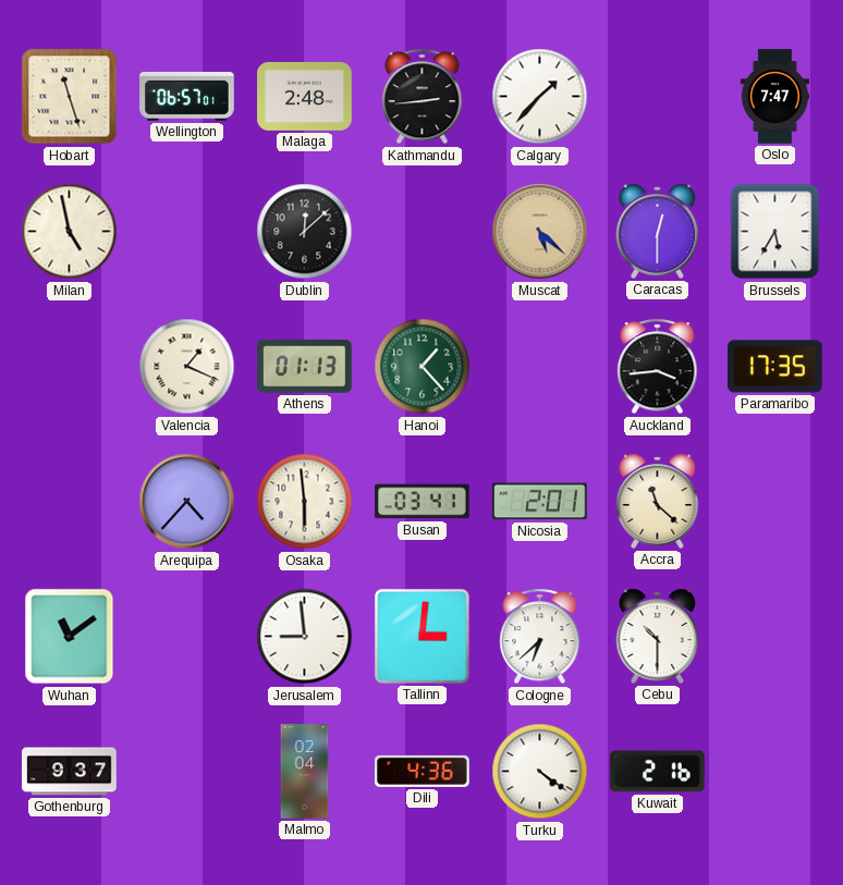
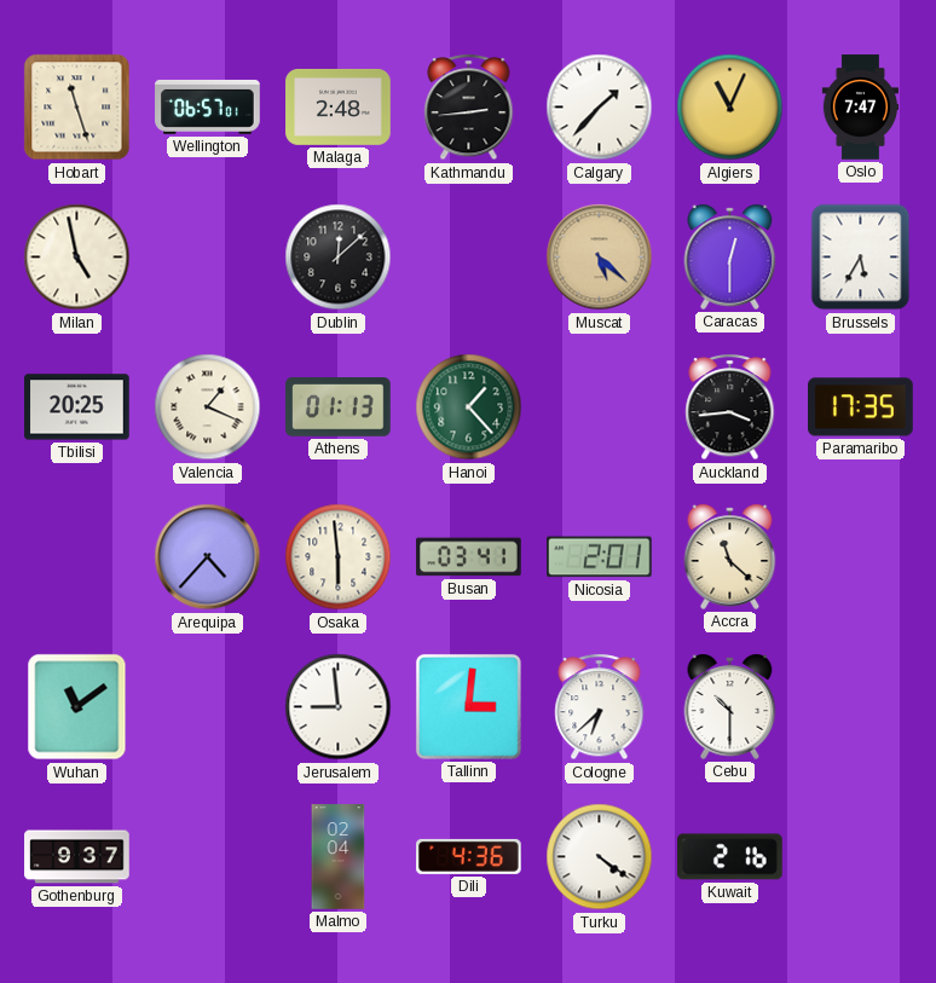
Algiers: none -> 11:04 (730, 108)
Tbilisi: none -> 20:25 (77, 407)
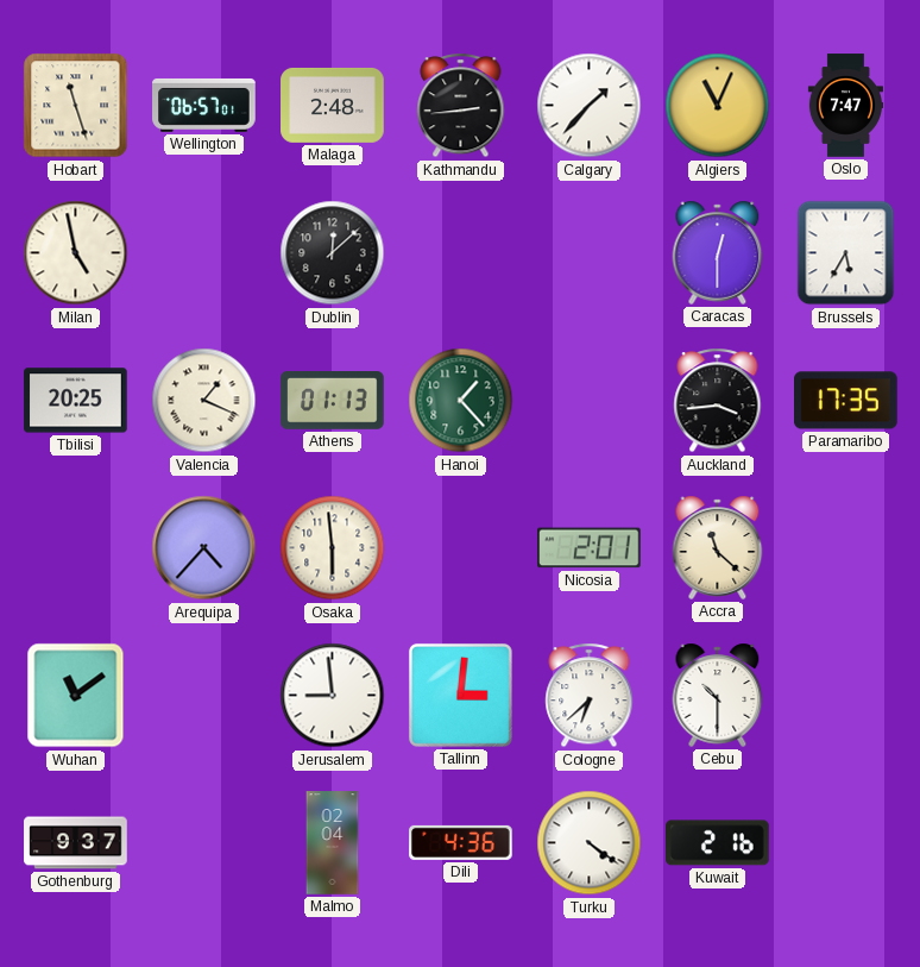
Muscat: 5:22 -> none (600, 258)
Busan: 03:41 -> none (469, 557)
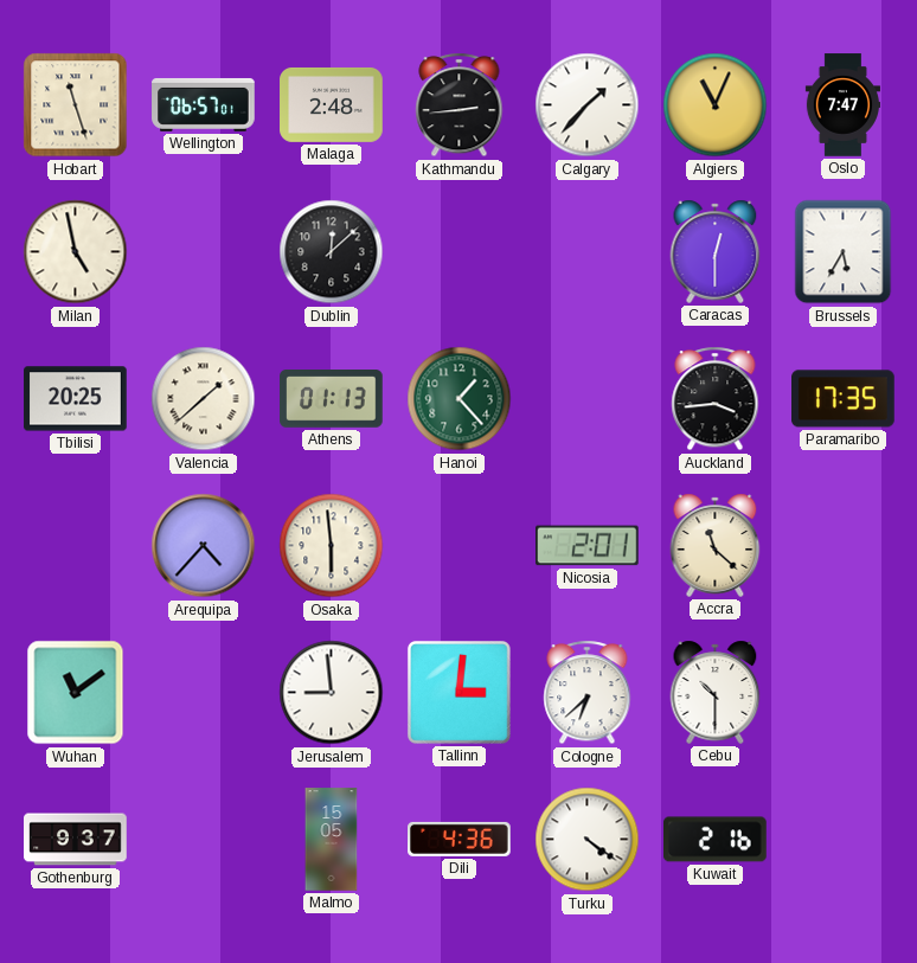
Valencia: 1:19 -> 1:38 (204, 399)
Malmo: 02:04 -> 15:05 (332, 840)
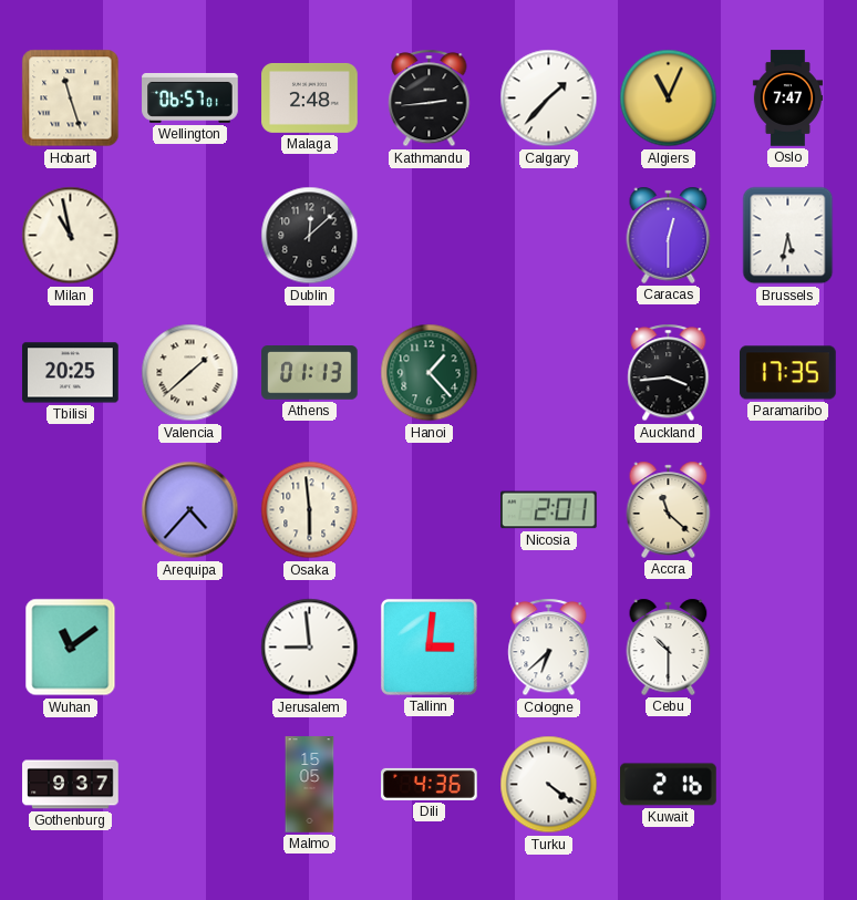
Milan: 4:58 -> 10:58 (71, 236)
Brussels: 5:35 -> 5:32 (788, 236)
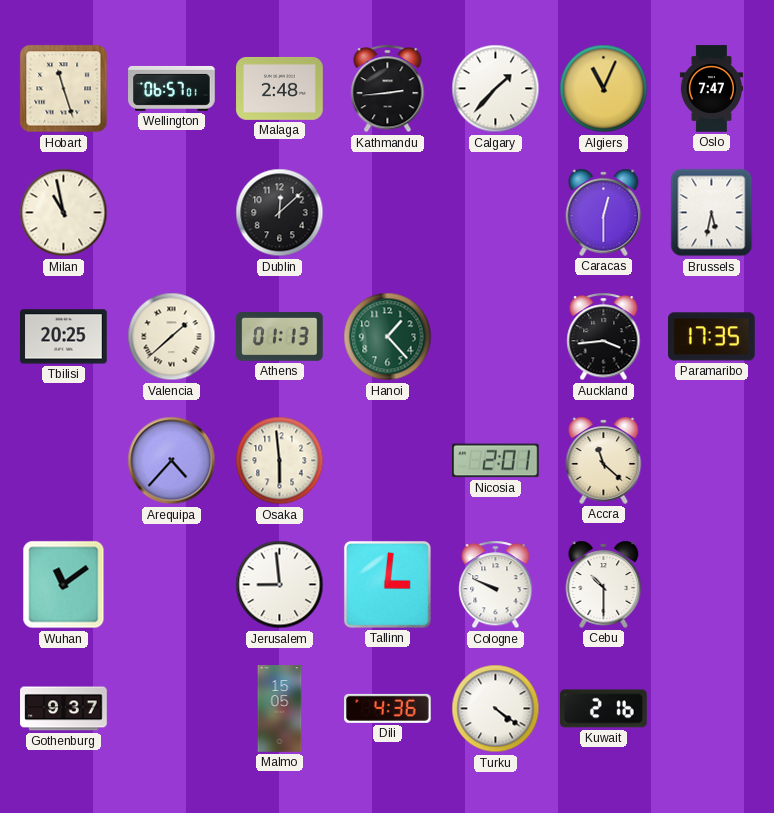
Cologne: 6:38 -> 9:49 (496, 585)
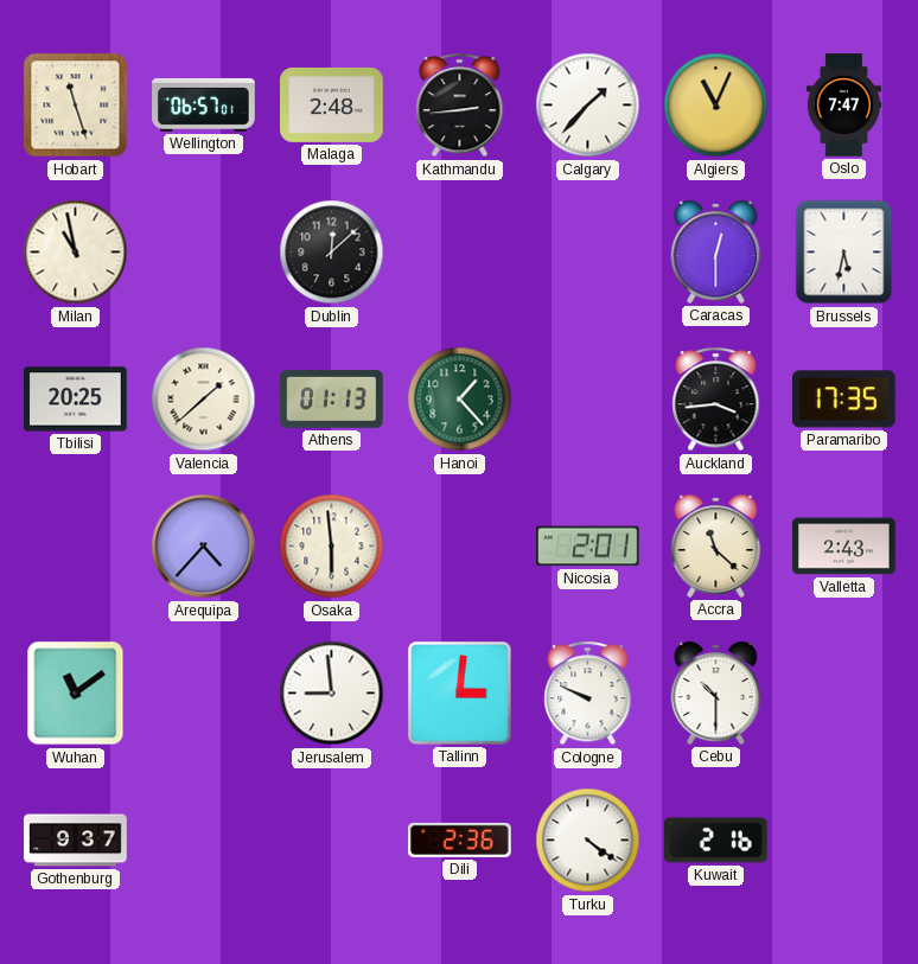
Valletta: none -> 2:43 (844, 547)
Malmo: 15:05 -> none (280, 709)
Dili: 4:36 -> 2:36 (460, 839)
